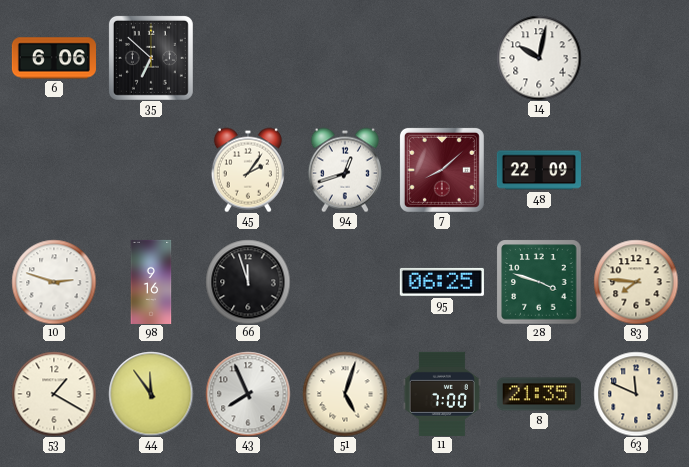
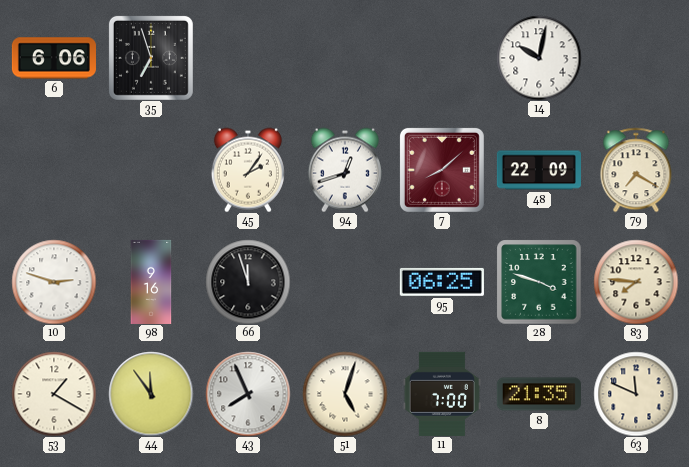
35: 6:52 -> 6:57 (151, 58)
79: none -> 7:20 (636, 170)
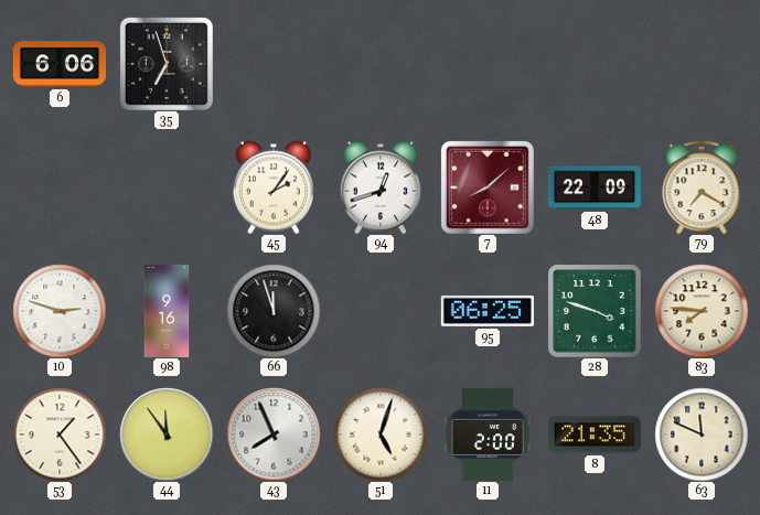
14: 10:02 -> none (539, 58)
53: 1:20 -> 1:24 (60, 434)
11: 7:00 -> 2:00 (488, 434)
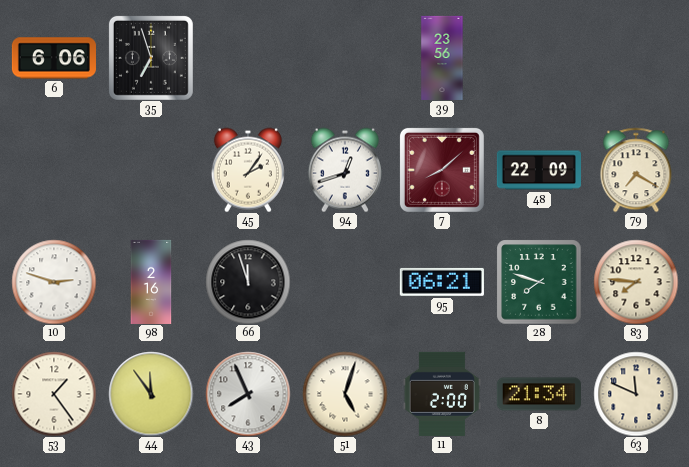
39: none -> 23:56 (442, 58)
98: 9:16 -> 2:16 (151, 282)
95: 06:25 -> 06:21 (442, 282)
28: 3:48 -> 7:48 (539, 282)
8: 21:35 -> 21:34 (539, 394)
